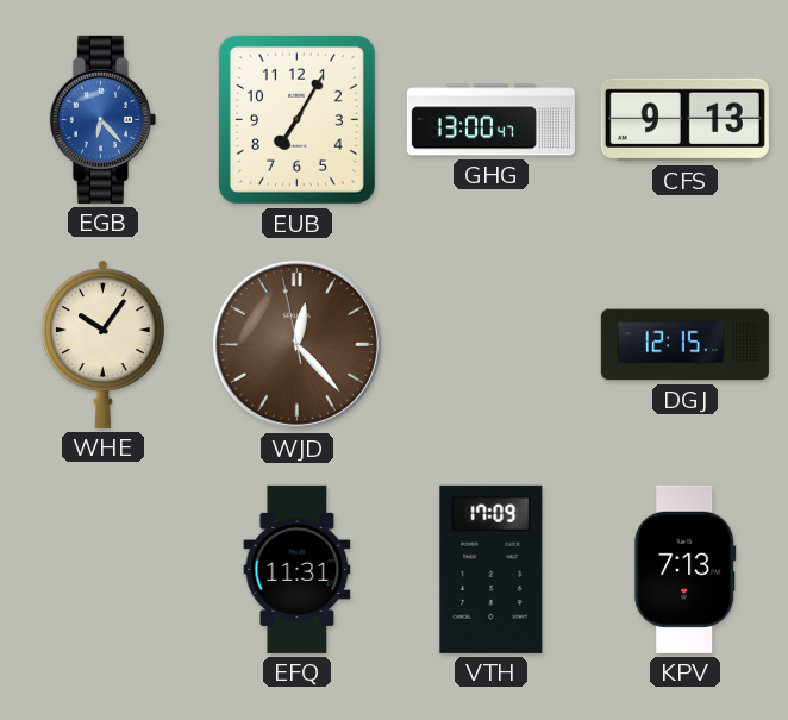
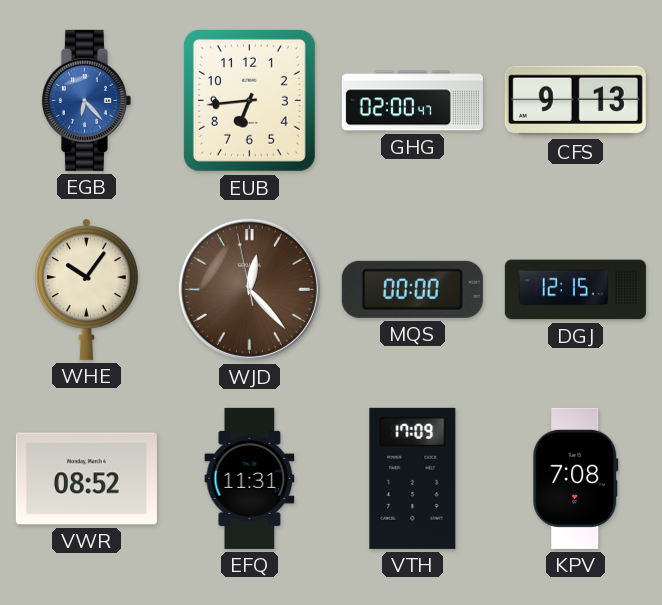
EUB: 7:05 -> 6:44 (249, 100)
GHG: 13:00 -> 02:00 (412, 101)
MQS: none -> 00:00 (412, 289)
VWR: none -> 08:52 (86, 479)
KPV: 7:13 -> 7:08 (576, 478)
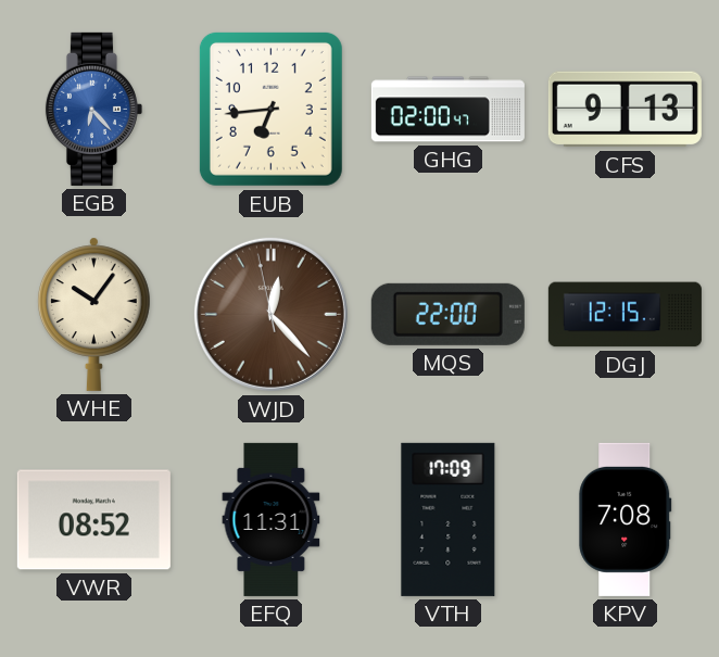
MQS: 00:00 -> 22:00 (447, 314)
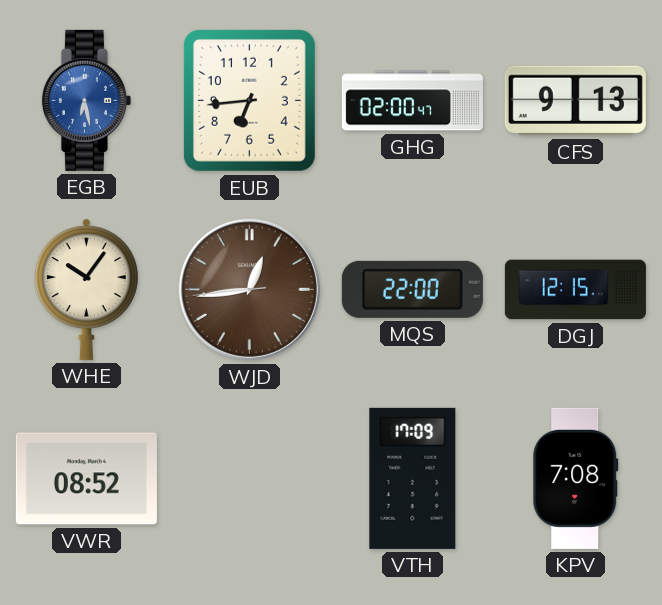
EGB: 6:23 -> 6:28 (86, 100)
WJD: 12:22 -> 12:43 (249, 289)
EFQ: 11:31 -> none (272, 519)
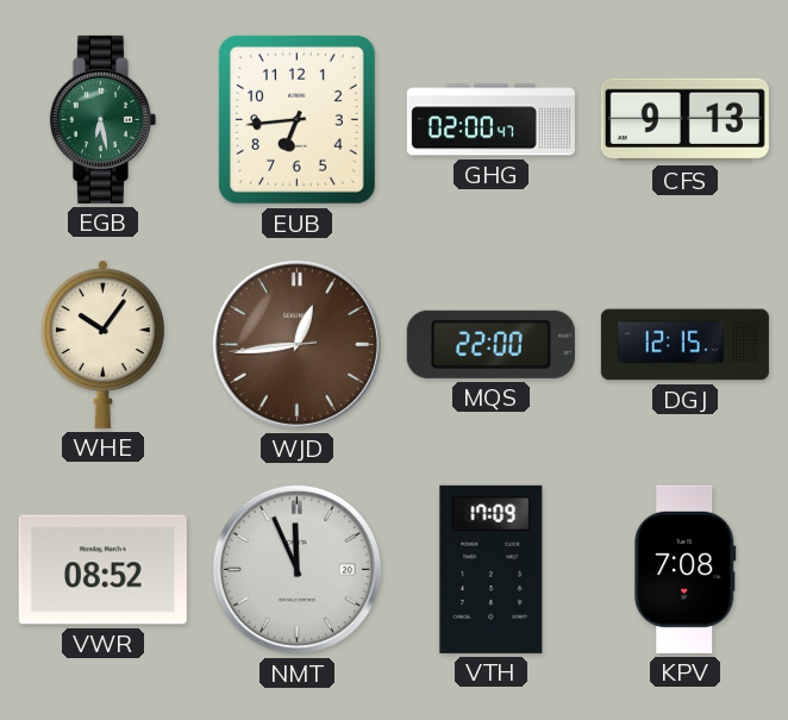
EGB dial: blue -> green (102, 119)
NMT: none -> 11:56 (296, 569)
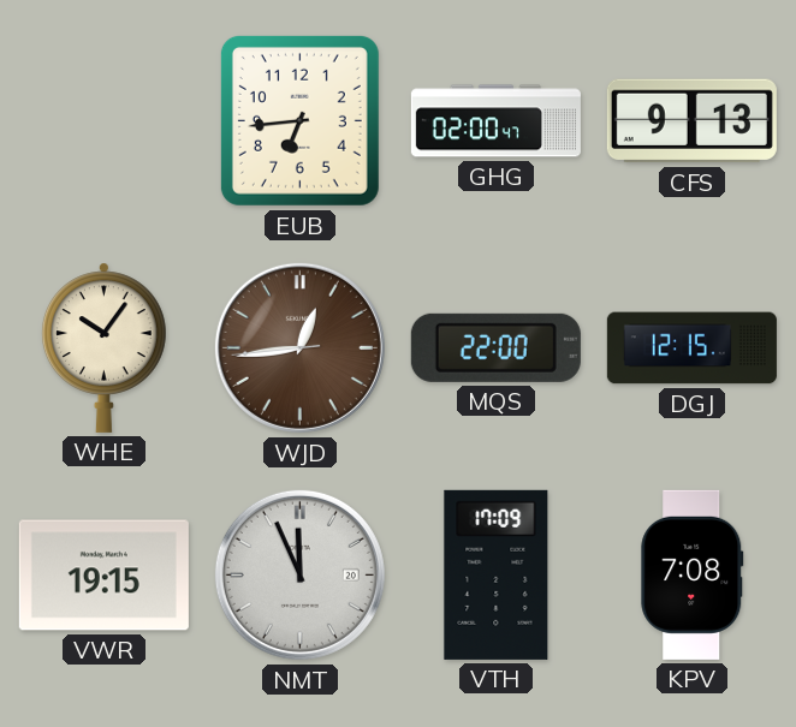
EGB: 6:28 -> none (102, 119)
VWR: 08:52 -> 19:15 (103, 576)
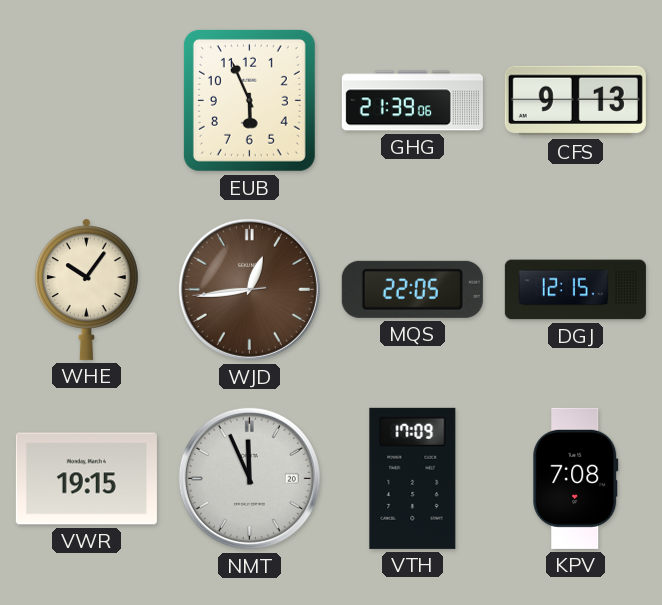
EUB: 6:44 -> 5:56 (249, 100)
GHG: 02:00 -> 21:39 (412, 101)
MQS: 22:00 -> 22:05 (412, 289)
